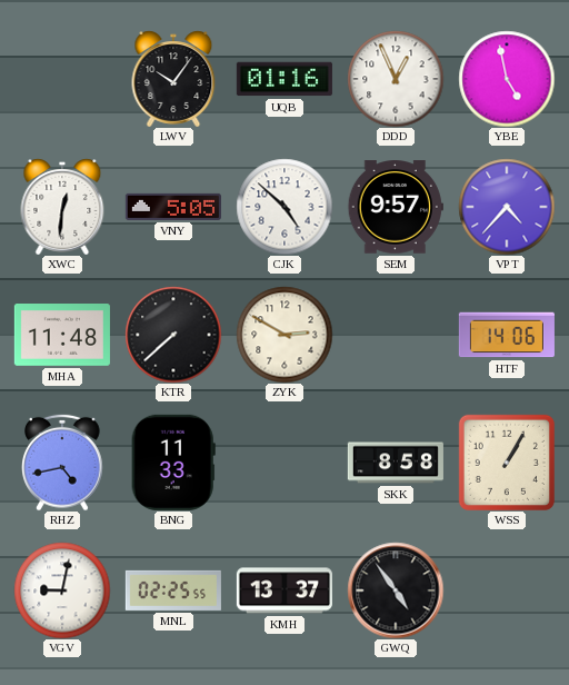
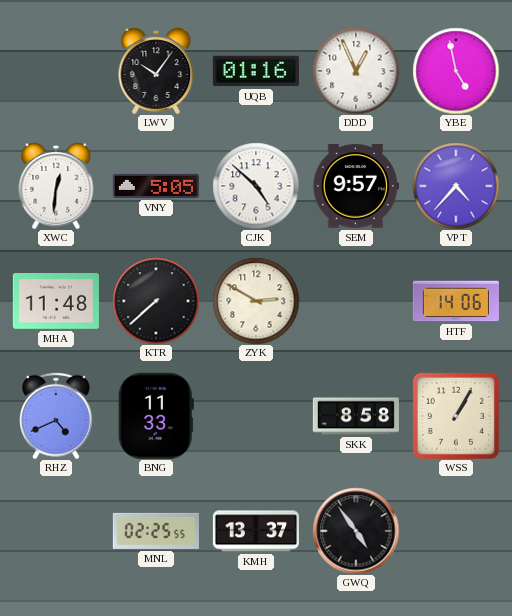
RHZ: 4:43 -> 4:41 (57, 416)
VGV: 9:02 -> none (62, 590)
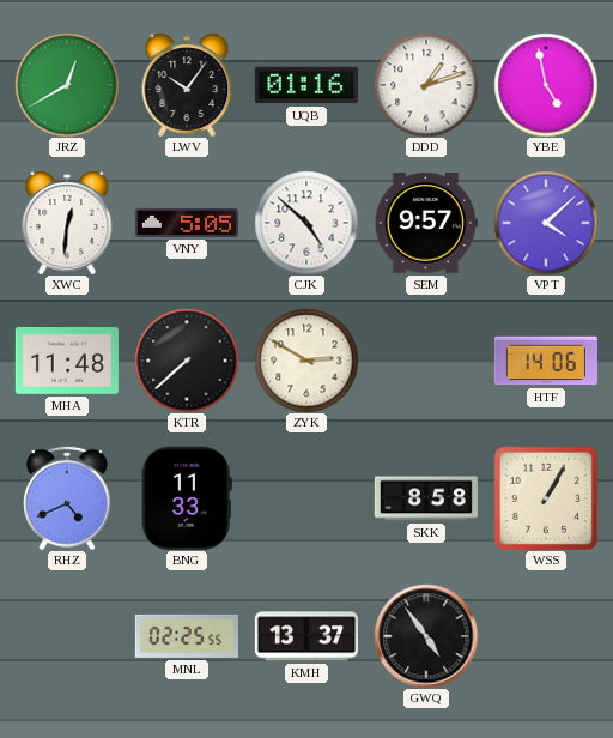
JRZ: none -> 12:40 (67, 85)
DDD: 12:56 -> 1:12 (426, 85)
VPT: 4:37 -> 4:08 (546, 223)
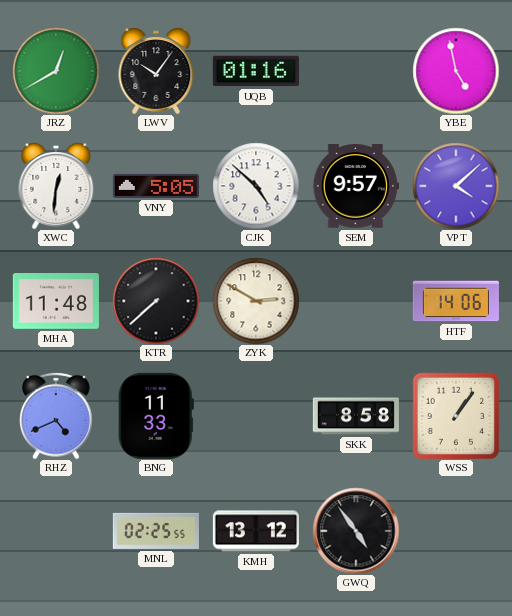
DDD: 1:12 -> none (426, 85)
WSS: 1:05 -> 1:06 (456, 416)
KMH: 13:37 -> 13:12 (256, 531)
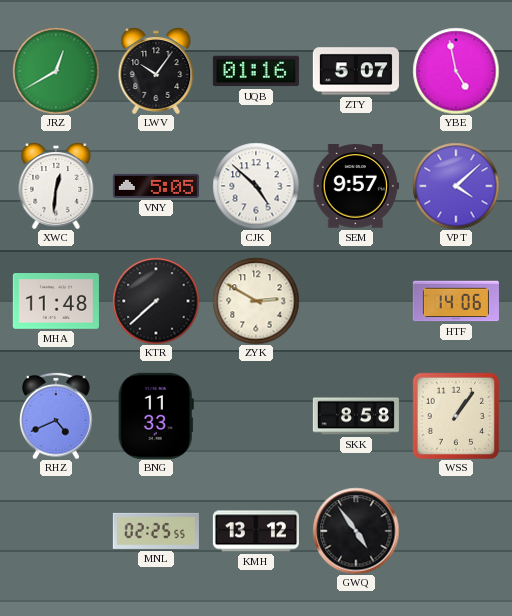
ZTY: none -> 5:07 (356, 71)
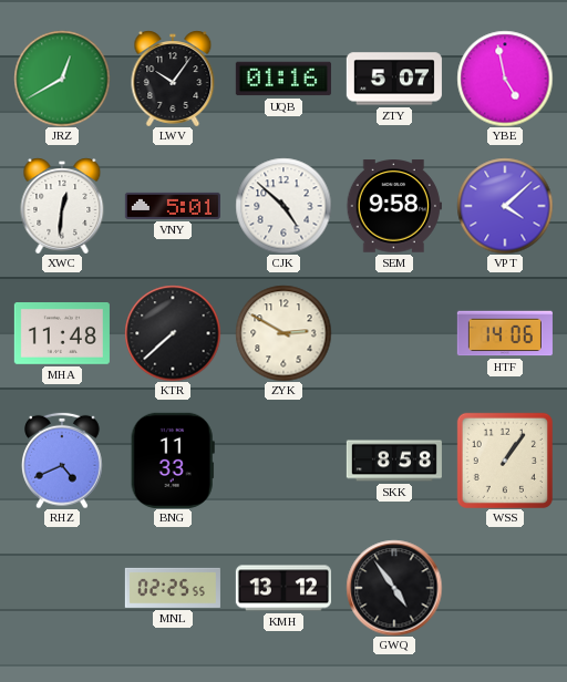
VNY: 5:05 -> 5:01 (173, 206)
SEM: 9:57 -> 9:58 (394, 206)
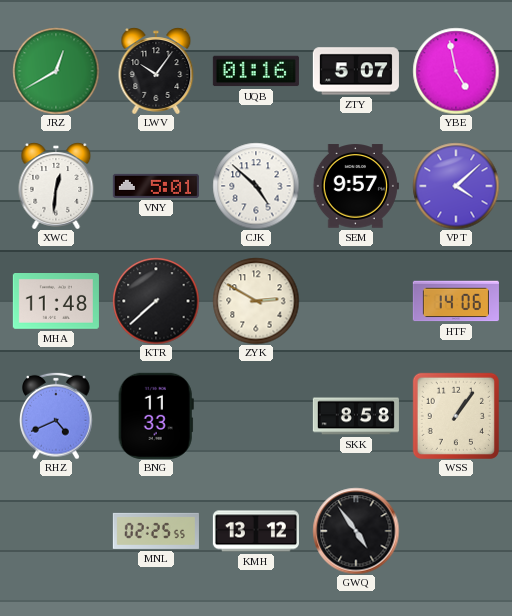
SEM: 9:58 -> 9:57 (356, 186)
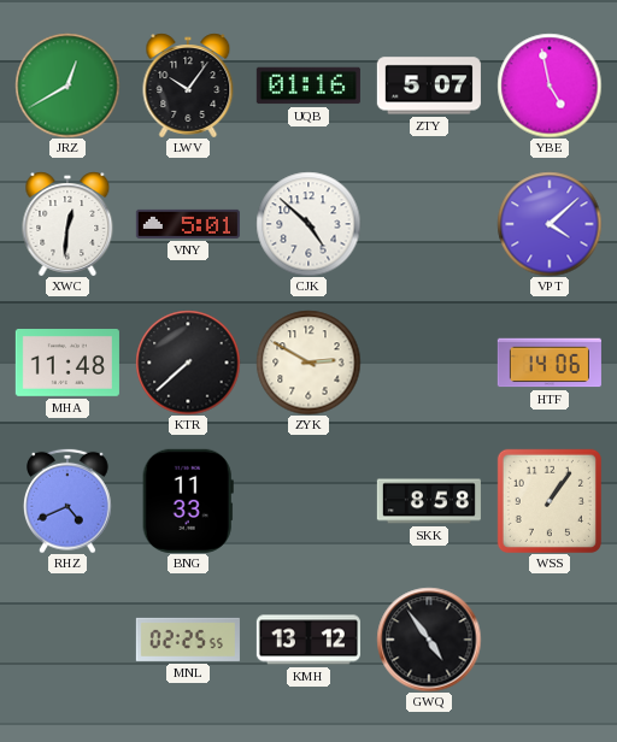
SEM: 9:57 -> none (356, 186)
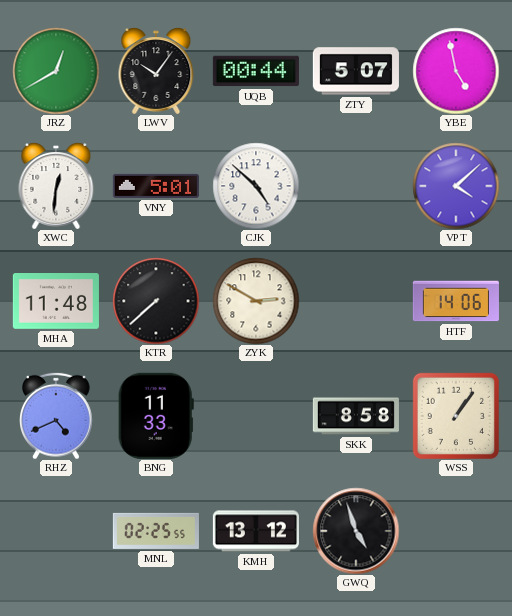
UQB: 01:16 -> 00:44 (256, 71)
GWQ: 4:54 -> 4:57 (356, 531)
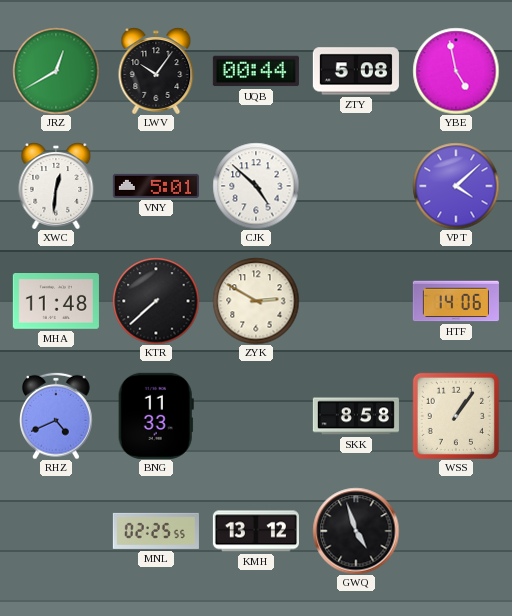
ZTY: 5:07 -> 5:08 (356, 71)
